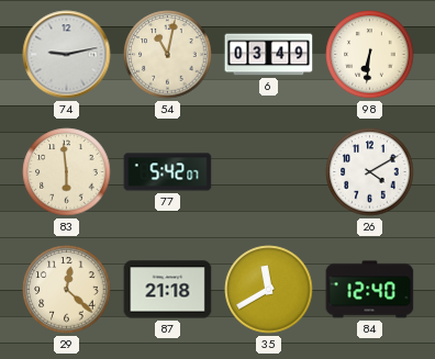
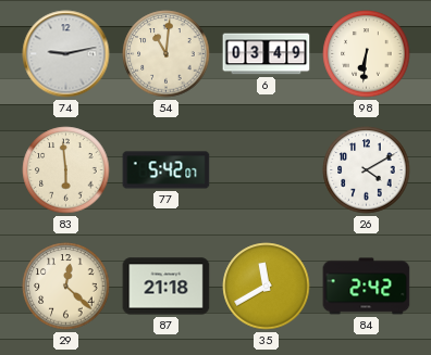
54: 11:02 -> 11:01 (167, 54)
84: 12:40 -> 2:42 (367, 287)
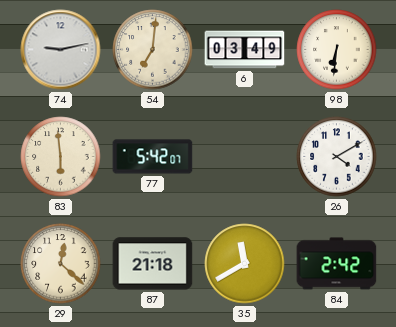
54: 11:01 -> 7:01 (153, 50)
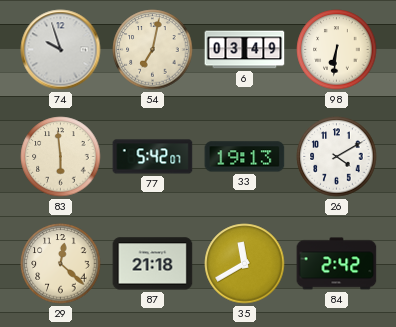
74: 9:13 -> 9:57 (61, 50)
54: 7:01 -> 7:02 (153, 50)
33: none -> 19:13 (245, 157)
